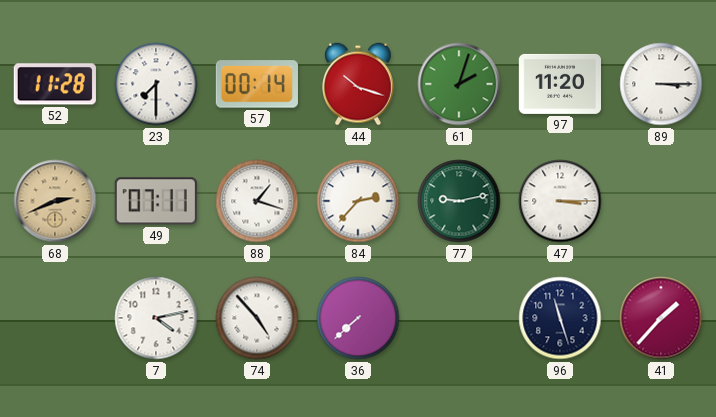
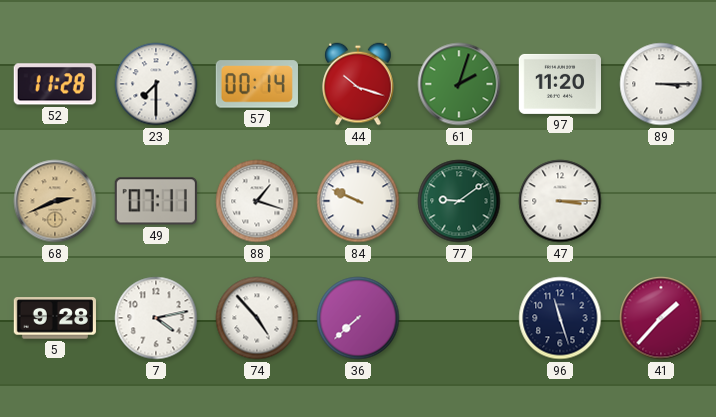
84: 2:37 -> 9:49 (358, 201)
77: 9:13 -> 9:09 (459, 201)
5: none -> 9:28 (55, 318)
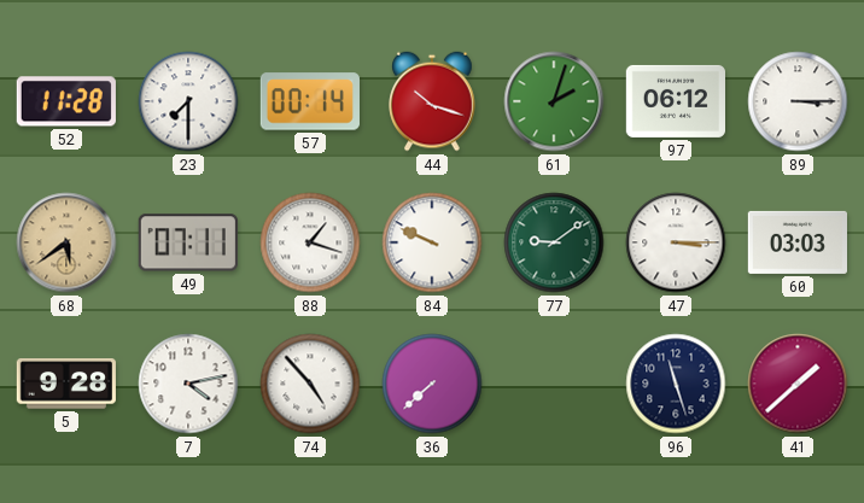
97: 11:20 -> 06:12 (675, 101)
68: 2:41 -> 5:39 (66, 242)
60: none -> 03:03 (796, 242)
41: 1:37 -> 1:38 (798, 384)
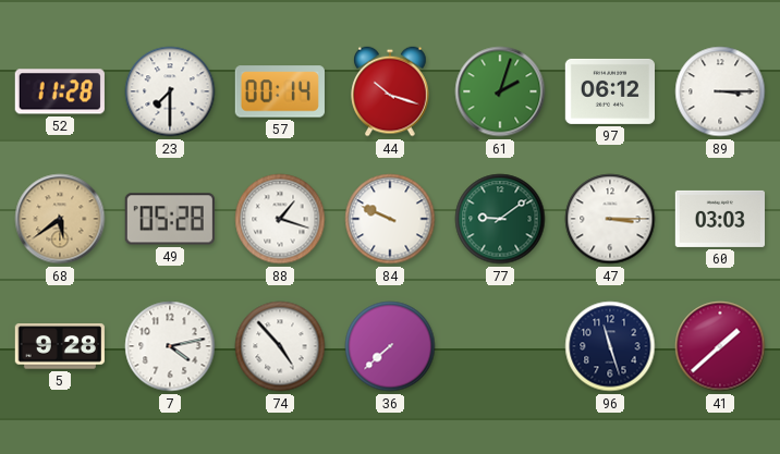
49: 07:11 -> 05:28 (170, 219)
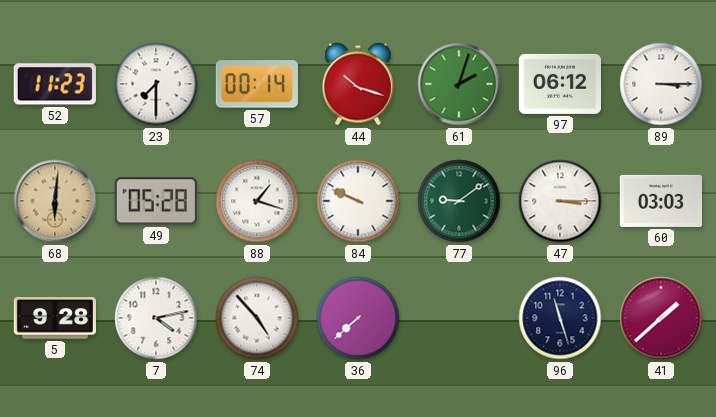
52: 11:28 -> 11:23 (55, 84)
68: 5:39 -> 6:01 (55, 201)
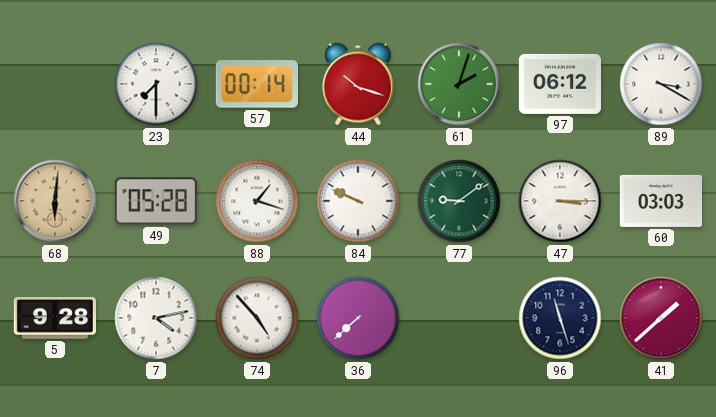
52: 11:23 -> none (55, 84)
89: 3:15 -> 3:20 (661, 84)
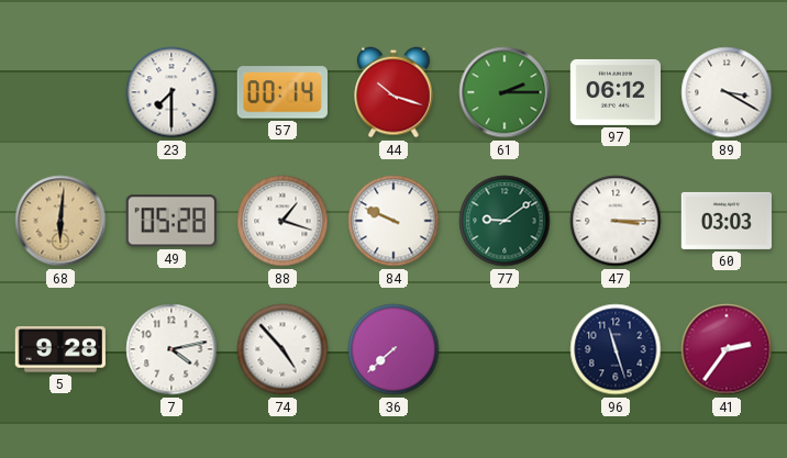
61: 2:03 -> 2:15 (505, 92)
41: 1:38 -> 2:36 (727, 349)
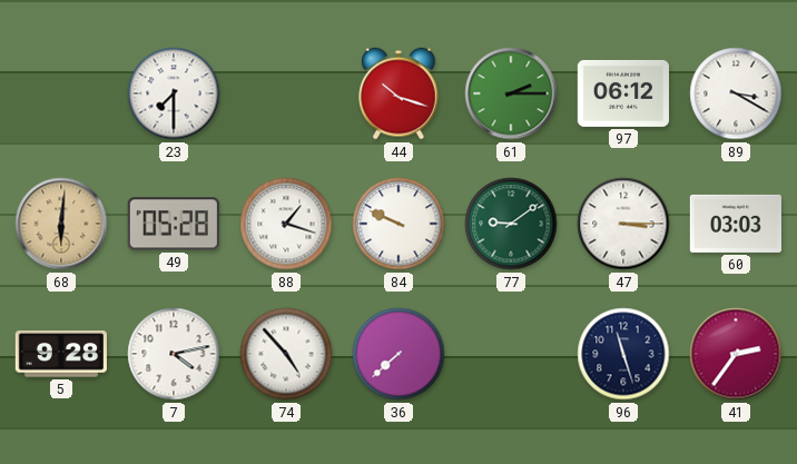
57: 00:14 -> none (282, 92)
